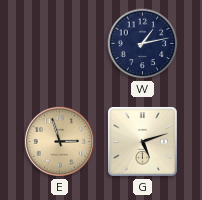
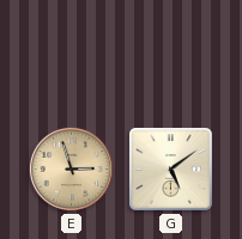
W: 1:13 -> none (143, 44)
G: 5:12 -> 5:09 (171, 170)
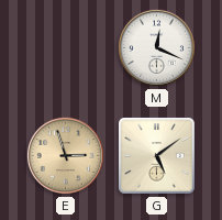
M: none -> 12:19 (156, 47)
